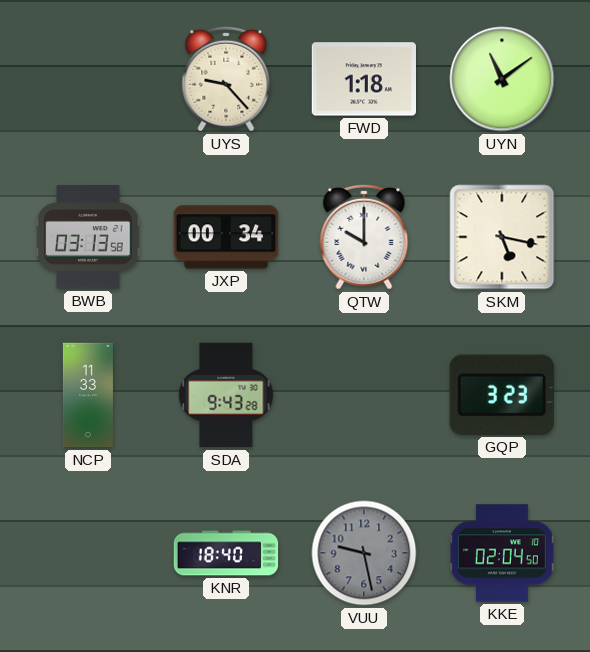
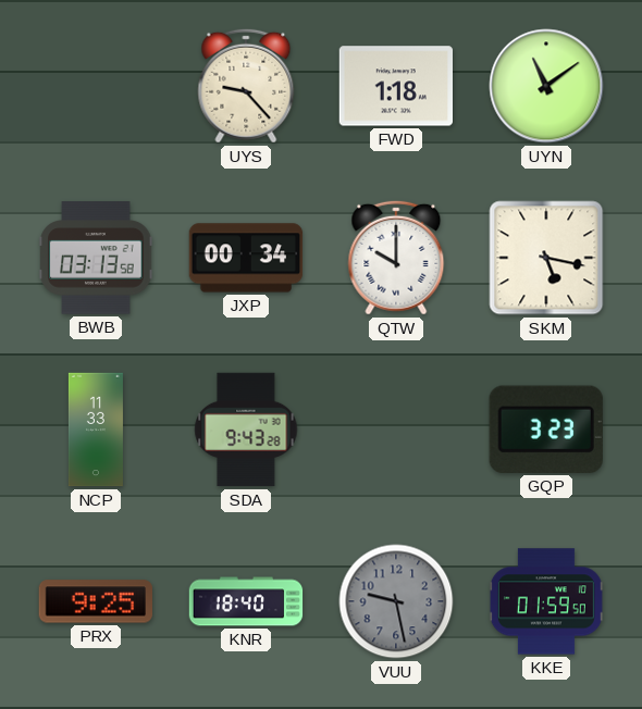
PRX: none -> 9:25 (95, 601)
KKE: 02:04 -> 01:59 (546, 601)
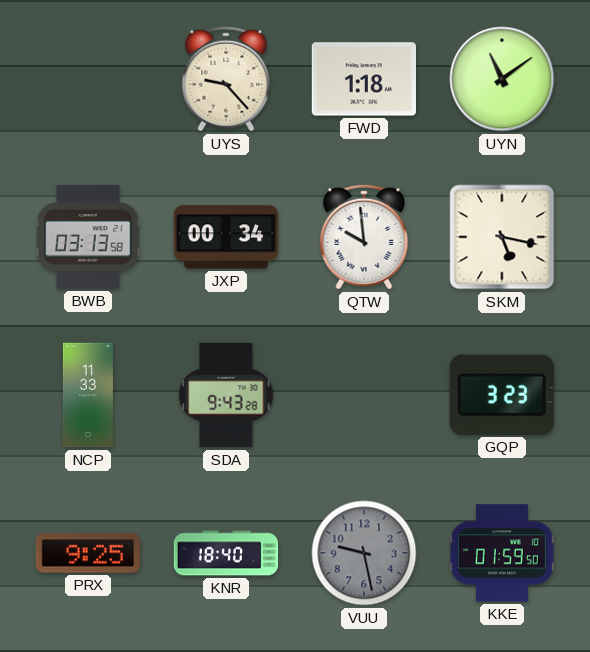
QTW: 10:00 -> 9:59 (364, 237)
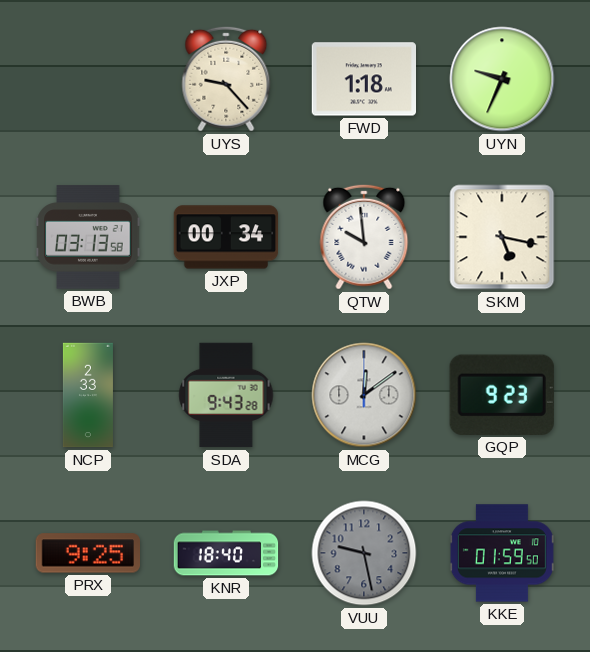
UYN: 11:09 -> 9:34 (502, 79)
NCP: 11:33 -> 2:33 (88, 395)
MCG: none -> 12:09 (364, 395)
GQP: 3:23 -> 9:23 (502, 395)
